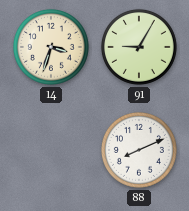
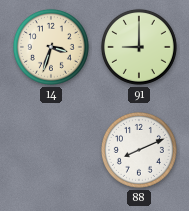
91: 9:05 -> 9:00 (139, 47)
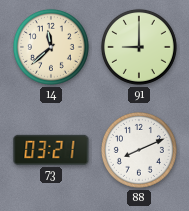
14: 3:33 -> 11:38 (51, 47)
73: none -> 03:21 (51, 150)
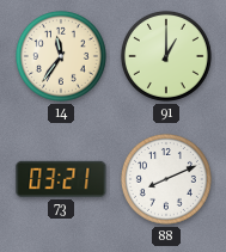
14: 11:38 -> 11:36 (61, 56)
91: 9:00 -> 1:00 (166, 56)
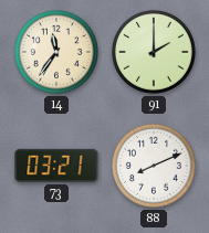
91: 1:00 -> 2:00 (154, 52)
